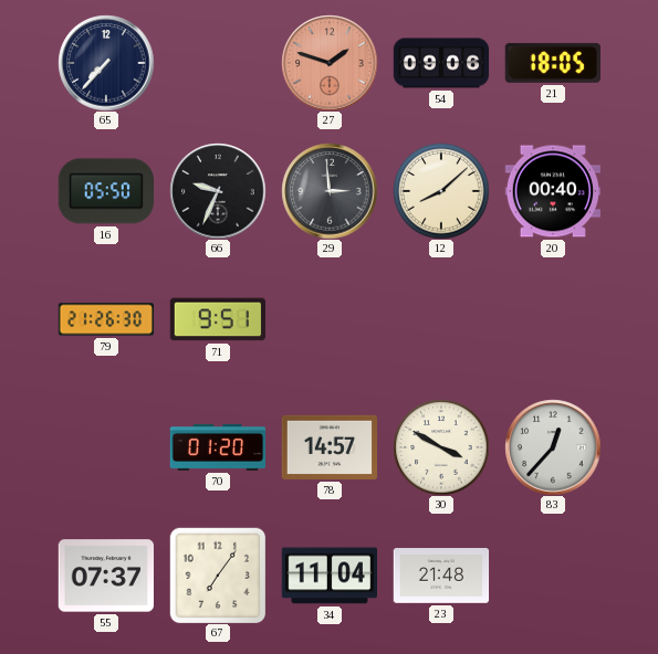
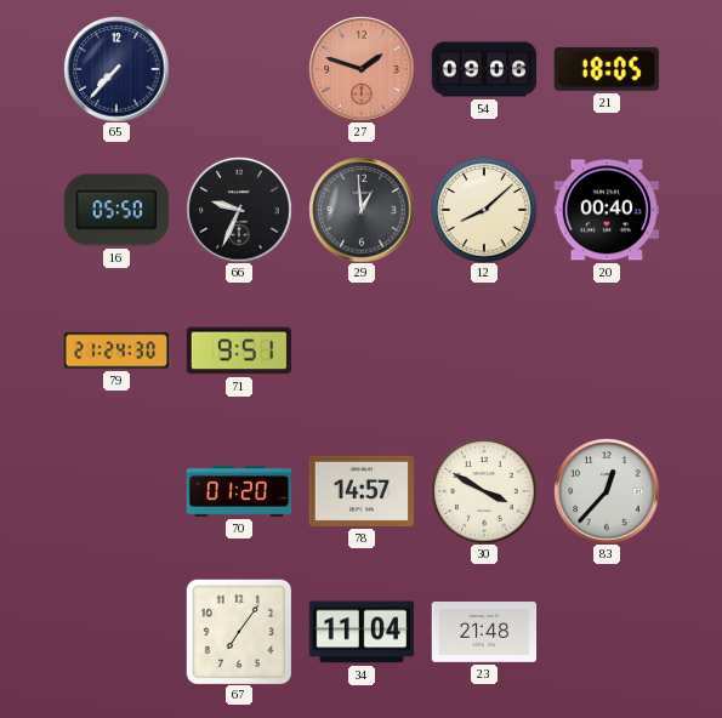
29: 2:59 -> 12:59 (362, 210)
79: 21:26 -> 21:24 (115, 351)
55: 07:37 -> none (105, 576)
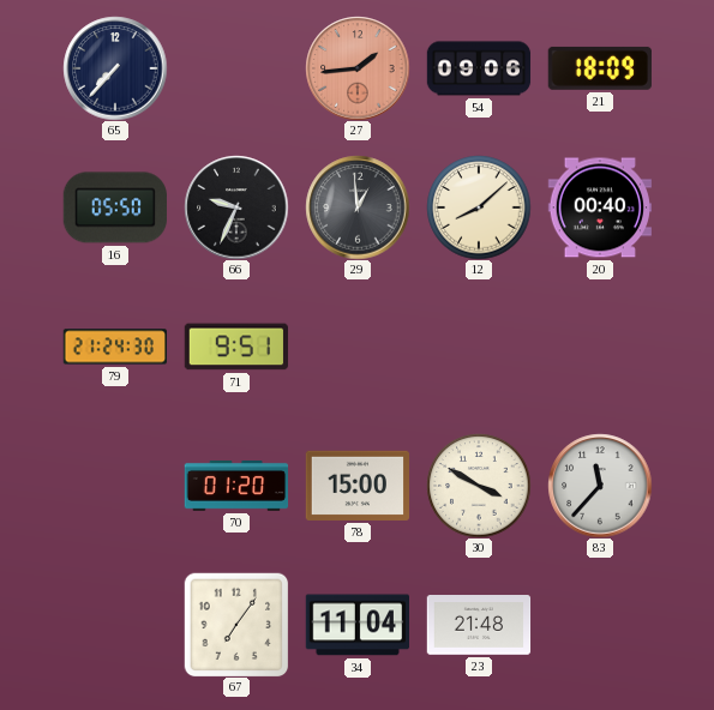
27: 1:48 -> 1:44 (358, 68)
21: 18:05 -> 18:09 (600, 68)
78: 14:57 -> 15:00 (358, 486)
83: 12:37 -> 11:37 (600, 486)
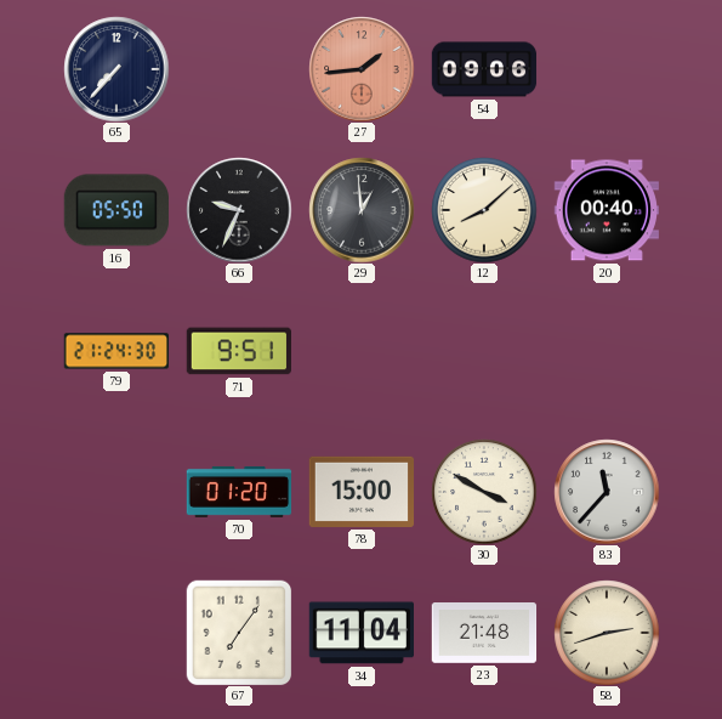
21: 18:09 -> none (600, 68)
58: none -> 2:42 (607, 633)
